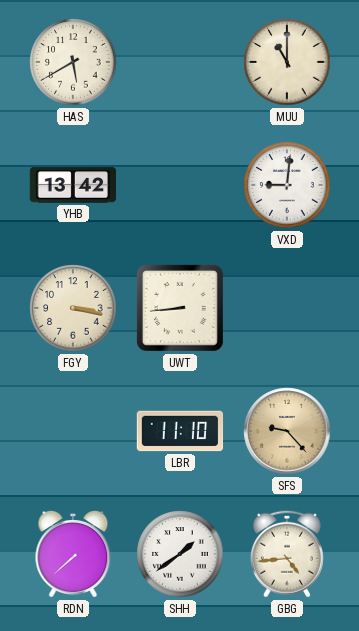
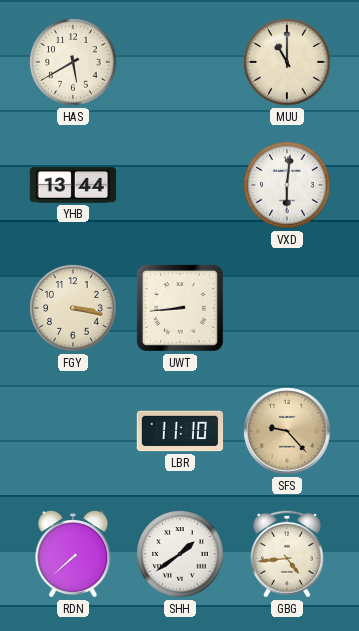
YHB: 13:42 -> 13:44 (73, 185)
VXD: 9:01 -> 6:01 (287, 185)
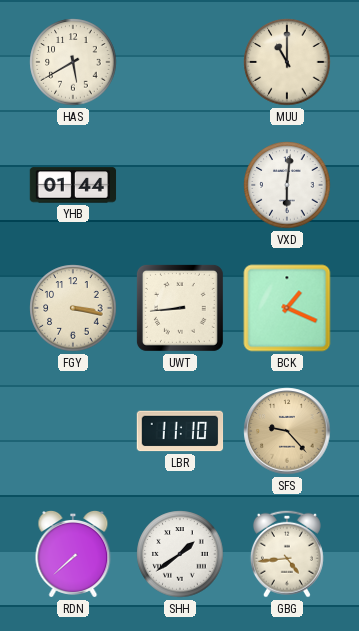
YHB: 13:44 -> 01:44 (73, 185)
BCK: none -> 1:19 (287, 308)
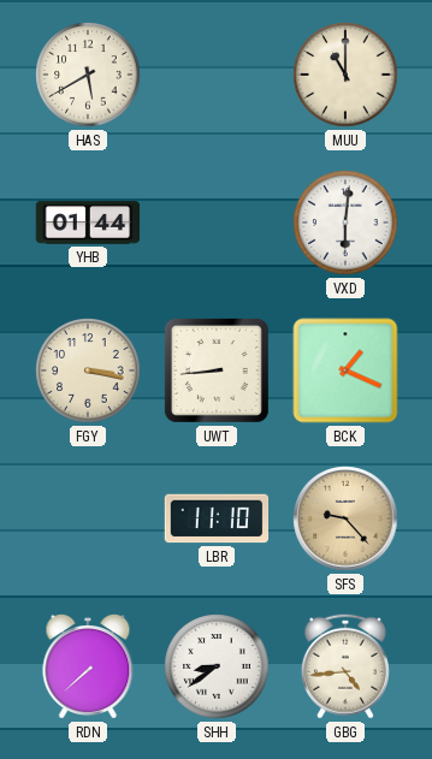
SHH: 1:39 -> 8:39 (217, 666)
